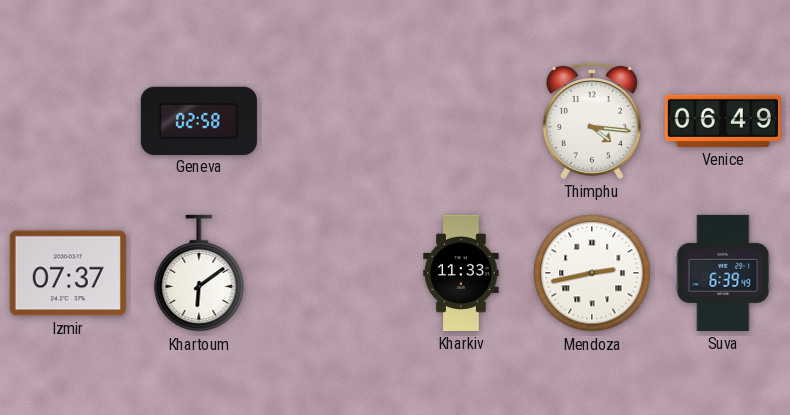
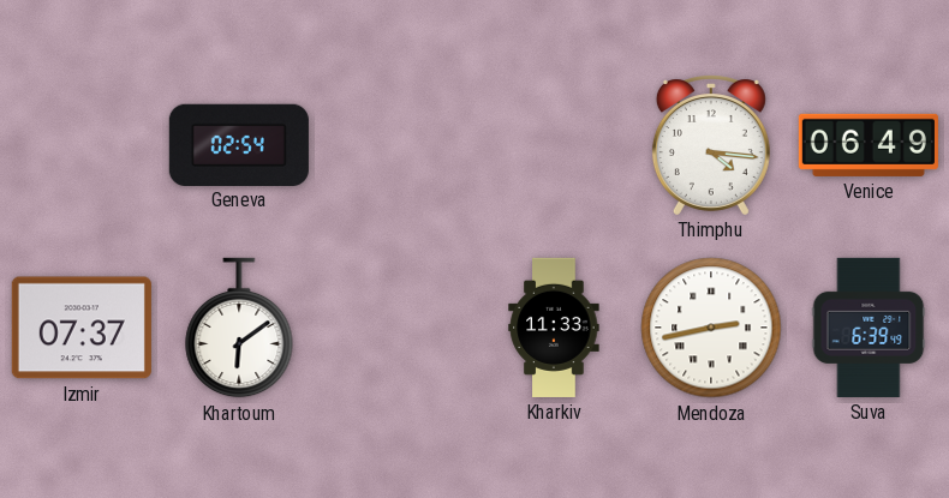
Geneva: 02:58 -> 02:54 (239, 144)
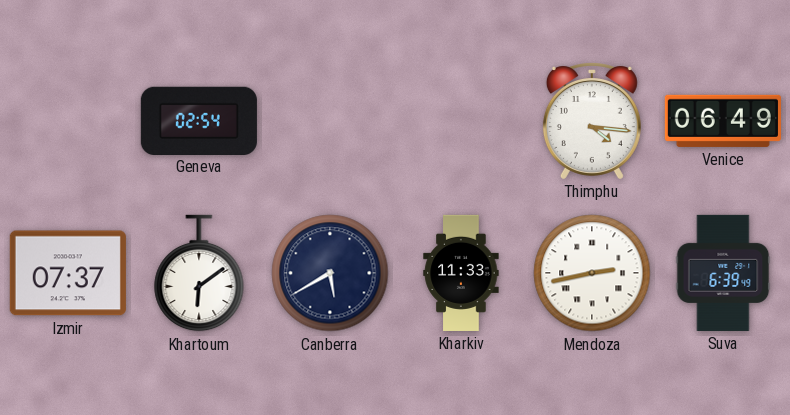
Canberra: none -> 5:40 (330, 273)
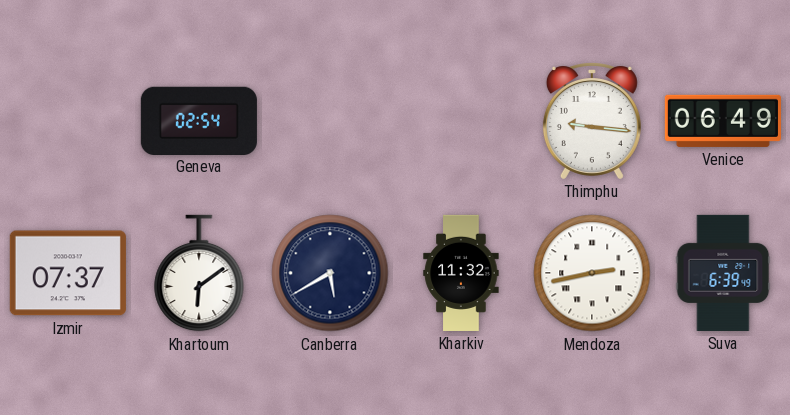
Thimphu: 4:16 -> 9:16 (592, 121)
Kharkiv: 11:33 -> 11:32 (461, 273)
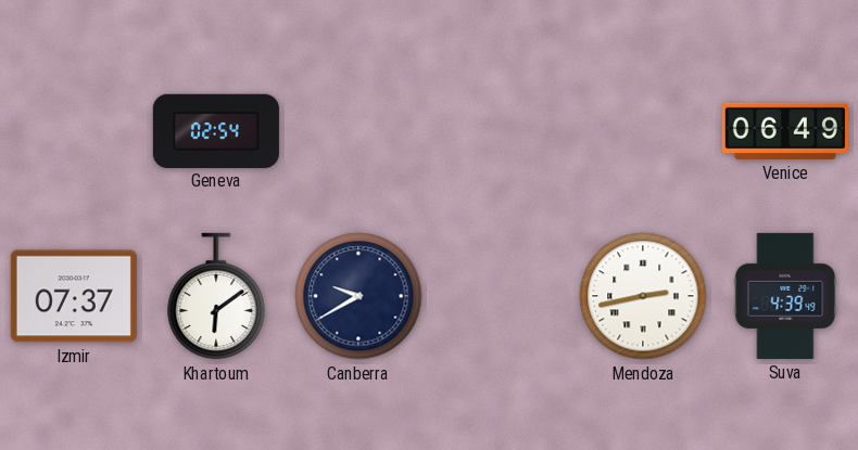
Thimphu: 9:16 -> none (592, 121)
Canberra: 5:40 -> 9:40 (358, 296)
Kharkiv: 11:32 -> none (461, 273)
Suva: 6:39 -> 4:39 (785, 296)
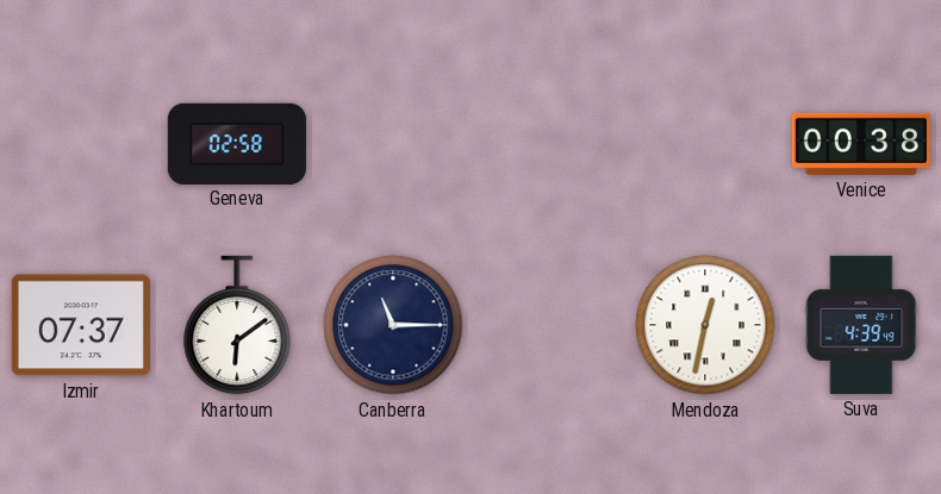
Geneva: 02:54 -> 02:58 (237, 143)
Venice: 06:49 -> 00:38 (861, 144)
Canberra: 9:40 -> 11:15 (393, 325)
Mendoza: 2:43 -> 12:32 (705, 325)
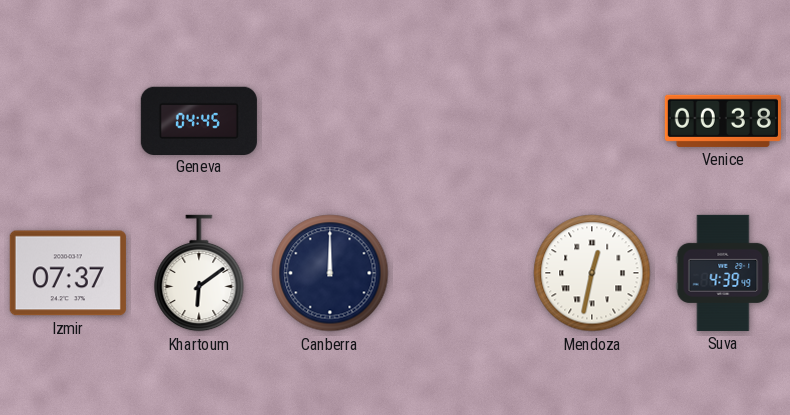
Geneva: 02:58 -> 04:45 (199, 120)
Canberra: 11:15 -> 12:00 (330, 273)
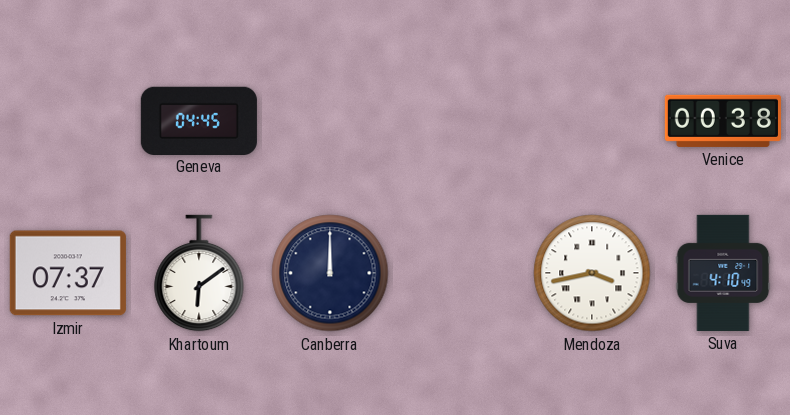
Mendoza: 12:32 -> 3:43 (592, 273)
Suva: 4:39 -> 4:10 (723, 273)
